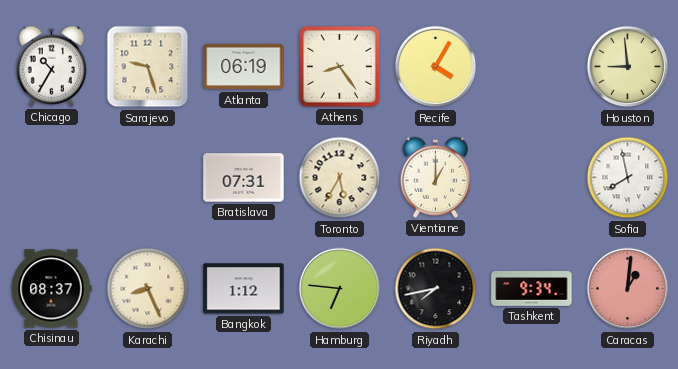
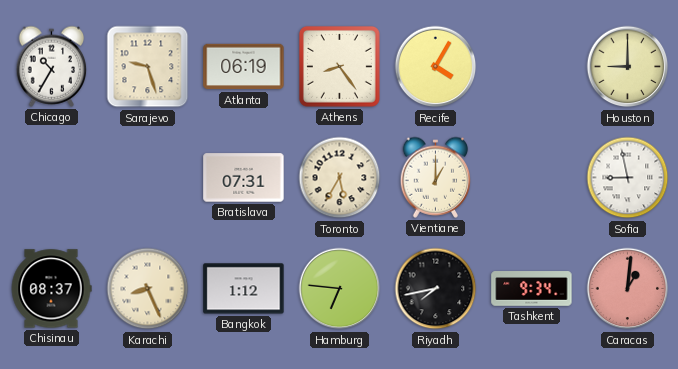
Houston: 8:59 -> 9:00 (628, 67)
Sofia: 7:58 -> 8:58 (628, 178)
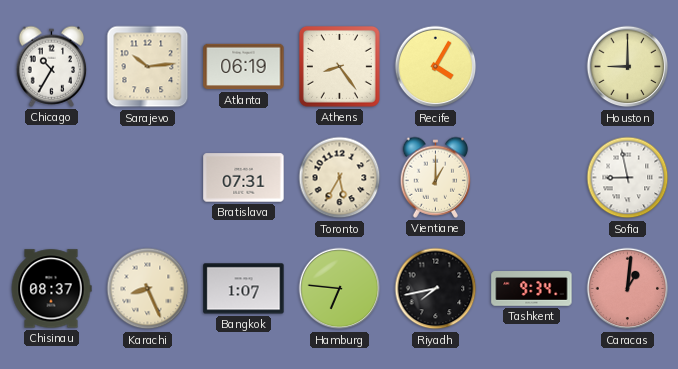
Sarajevo: 9:27 -> 10:14 (148, 67)
Bangkok: 1:12 -> 1:07 (244, 289)
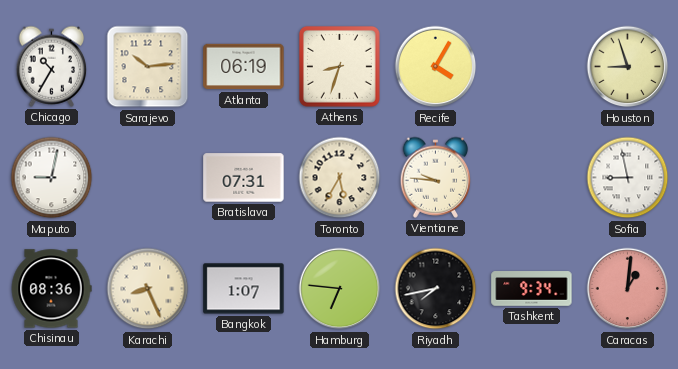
Athens: 8:24 -> 8:33 (339, 66)
Houston: 9:00 -> 8:57 (628, 67)
Maputo: none -> 9:02 (52, 178)
Vientiane: 1:00 -> 9:46 (436, 177)
Chisinau: 08:37 -> 08:36 (51, 289)
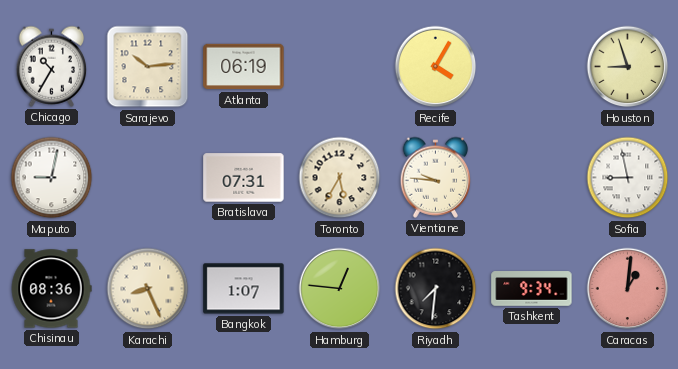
Athens: 8:33 -> none (339, 66)
Hamburg: 6:46 -> 12:46 (340, 289)
Riyadh: 7:43 -> 7:31 (436, 289)
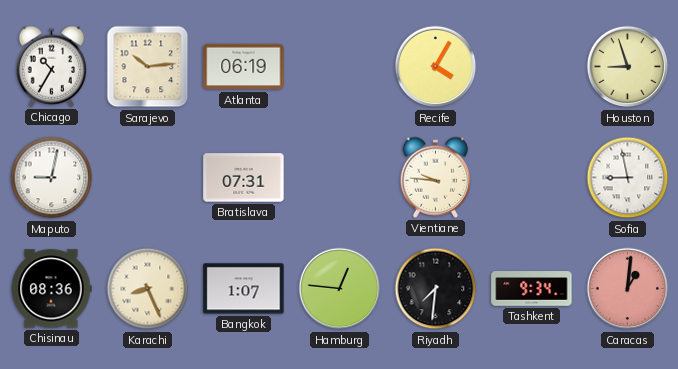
Toronto: 5:35 -> none (340, 178)
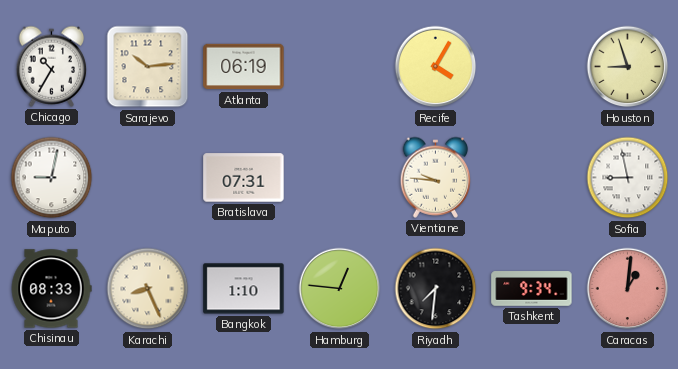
Chisinau: 08:36 -> 08:33 (51, 289)
Bangkok: 1:07 -> 1:10 (244, 289)
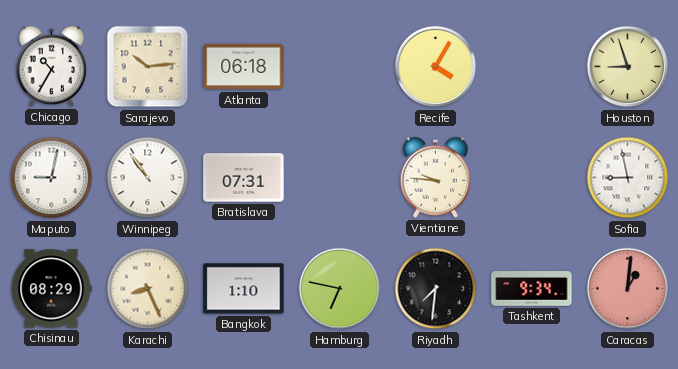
Atlanta: 06:19 -> 06:18 (244, 67)
Winnipeg: none -> 10:54 (148, 178)
Chisinau: 08:33 -> 08:29 (51, 289)
Hamburg: 12:46 -> 6:47 (340, 289)
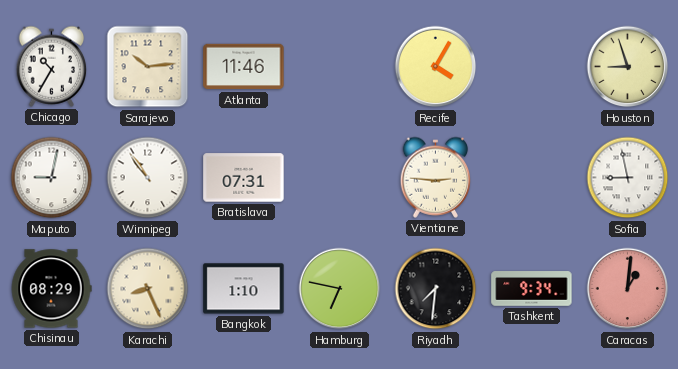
Atlanta: 06:18 -> 11:46 (244, 67)
Vientiane: 9:46 -> 2:46 (436, 177)
